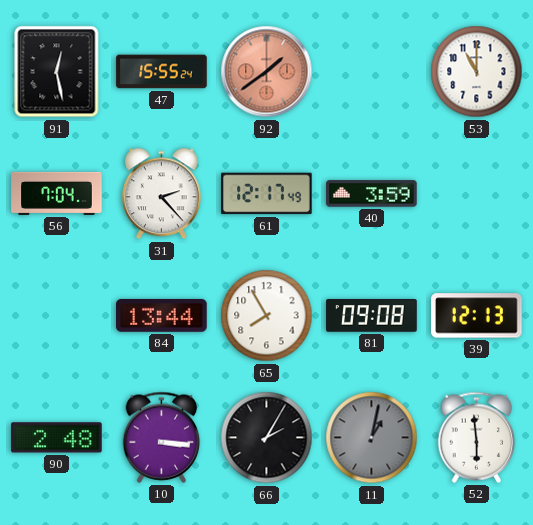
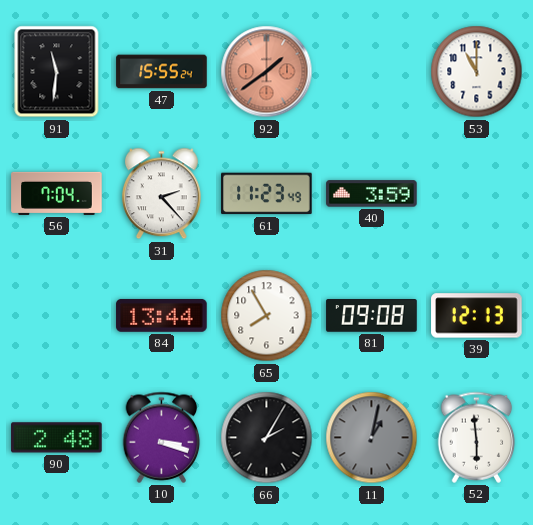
91: 12:28 -> 11:31 (57, 72)
61: 12:17 -> 11:23 (267, 194)
10: 3:16 -> 3:18 (162, 437)
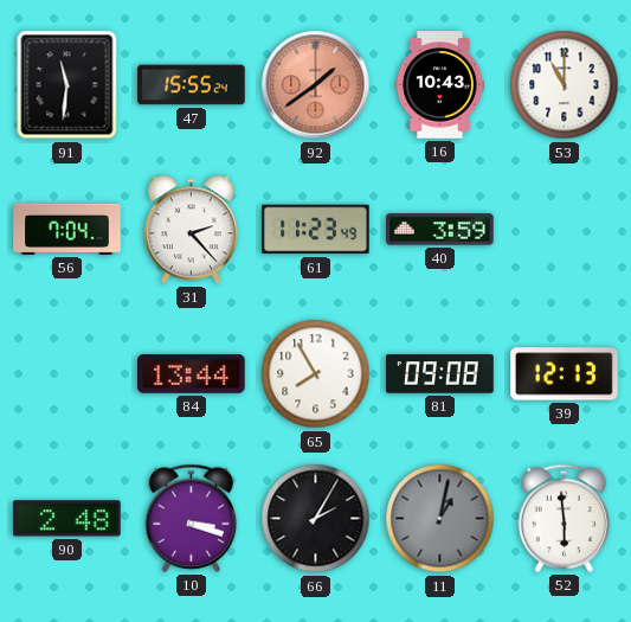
16: none -> 10:43 (439, 85)
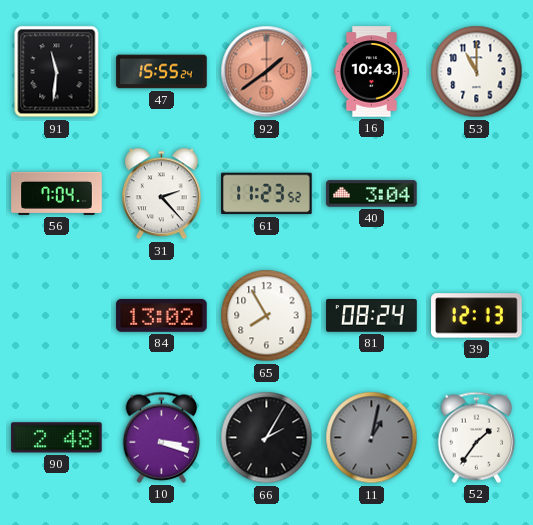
61: 11:23:49 -> 11:23:52 (267, 194)
40: 3:59 -> 3:04 (372, 194)
84: 13:44 -> 13:02 (162, 315)
81: 09:08 -> 08:24 (372, 316)
52: 5:59 -> 1:36 (477, 437)
